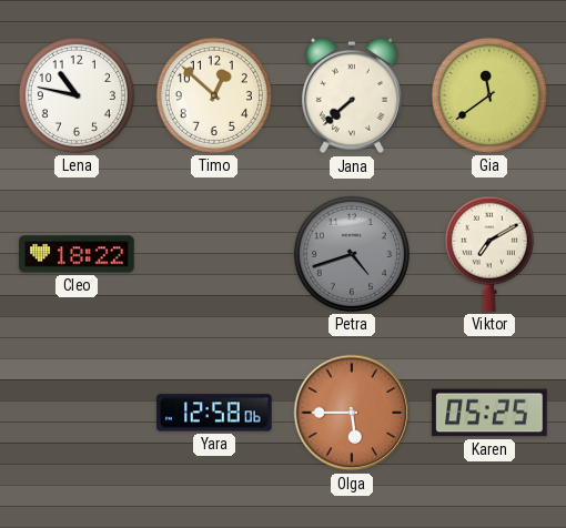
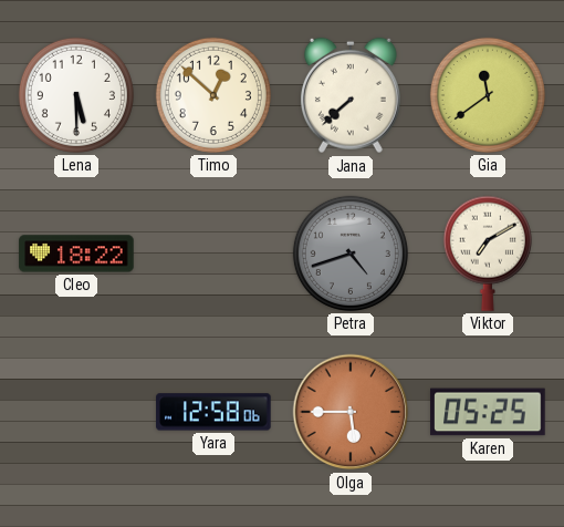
Lena: 10:47 -> 5:30 (76, 95)
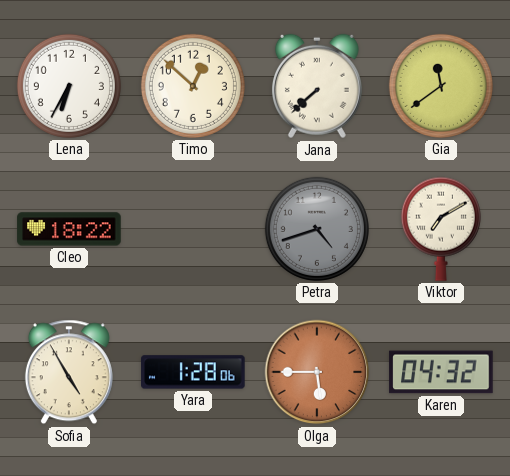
Lena: 5:30 -> 6:35 (69, 86)
Sofia: none -> 4:55 (69, 372)
Yara: 12:58 -> 1:28 (193, 372)
Karen: 05:25 -> 04:32 (441, 372)
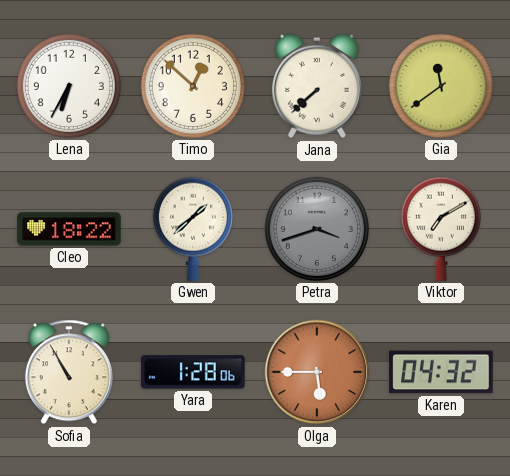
Gwen: none -> 1:38 (193, 229)
Petra: 4:42 -> 3:42 (317, 229)
Sofia: 4:55 -> 10:55 (69, 372)
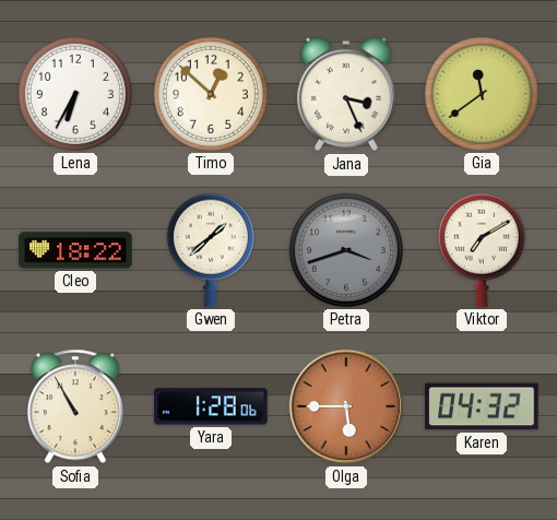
Jana: 7:38 -> 3:26 (346, 94)
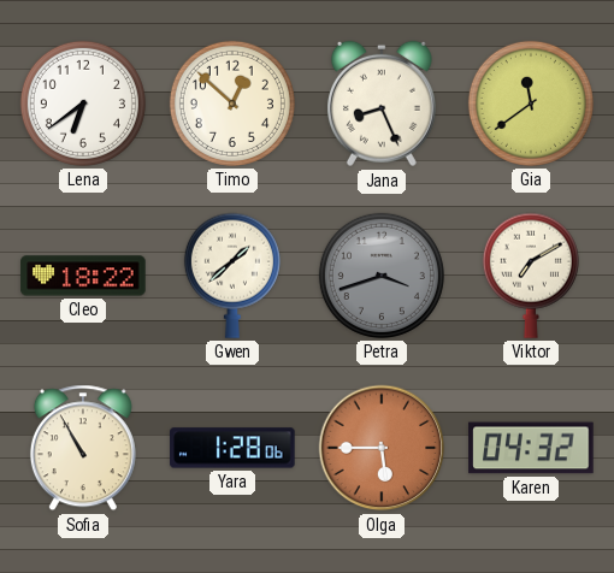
Lena: 6:35 -> 6:39 (83, 104)
Jana: 3:26 -> 8:26 (382, 104)
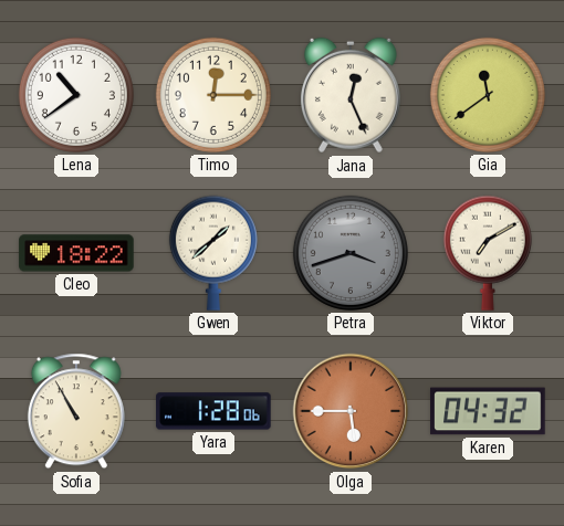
Lena: 6:39 -> 10:39 (76, 95)
Timo: 12:52 -> 12:15 (213, 95)
Jana: 8:26 -> 12:26 (351, 95)
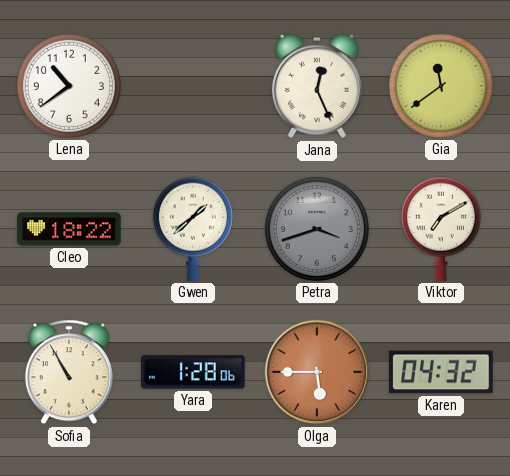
Timo: 12:15 -> none (213, 95)
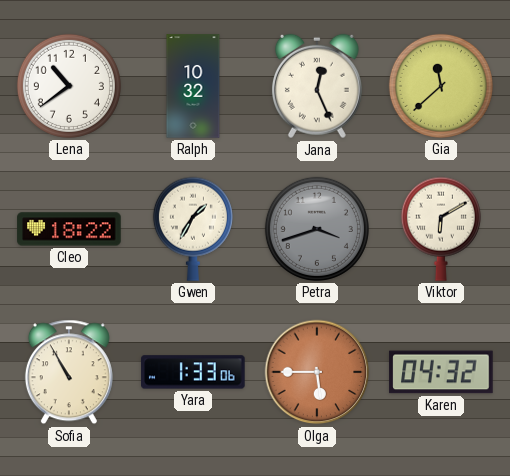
Ralph: none -> 10:32 (193, 86)
Gia: 11:39 -> 11:38 (441, 86)
Gwen: 1:38 -> 1:35 (193, 229)
Viktor: 7:10 -> 6:10 (441, 229)
Yara: 1:28 -> 1:33 (193, 372)
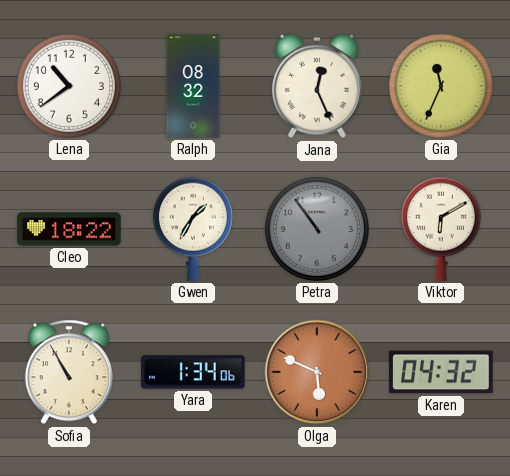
Ralph: 10:32 -> 08:32 (193, 86)
Gia: 11:38 -> 11:34 (441, 86)
Petra: 3:42 -> 10:54 (317, 229)
Yara: 1:33 -> 1:34 (193, 372)
Olga: 5:45 -> 5:49 (317, 372)
